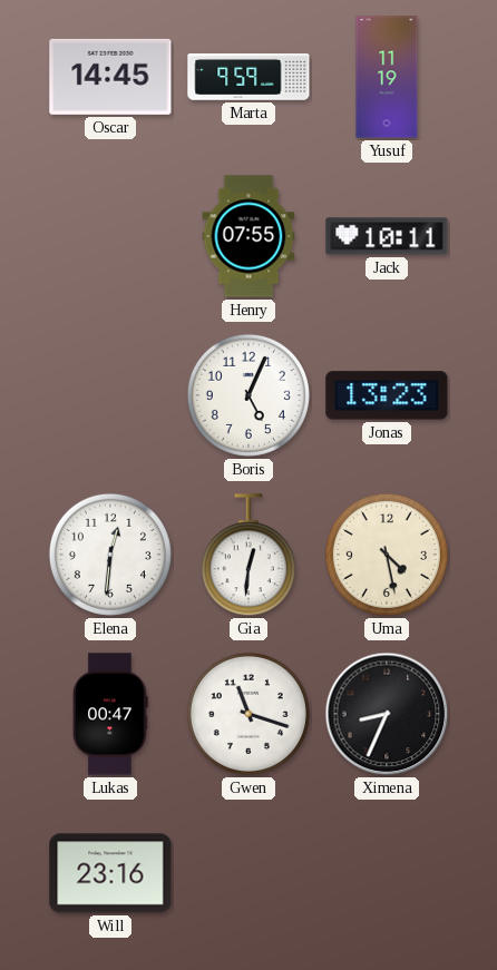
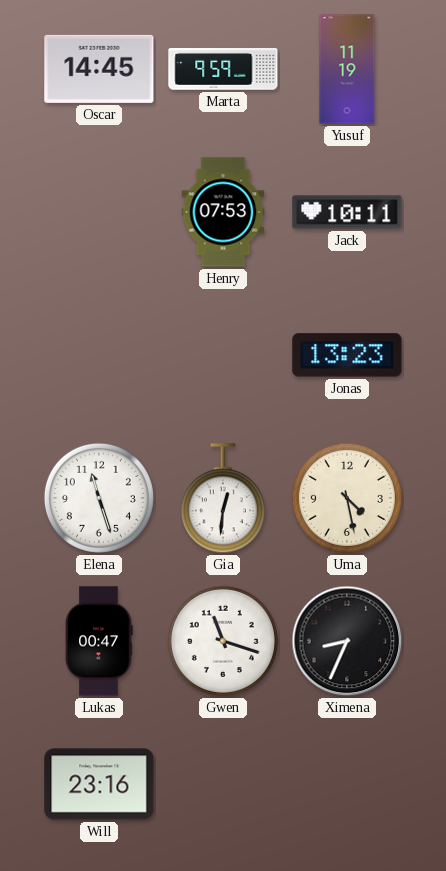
Henry: 07:55 -> 07:53 (223, 212)
Boris: 5:04 -> none (248, 395)
Elena: 12:31 -> 11:27 (99, 498)
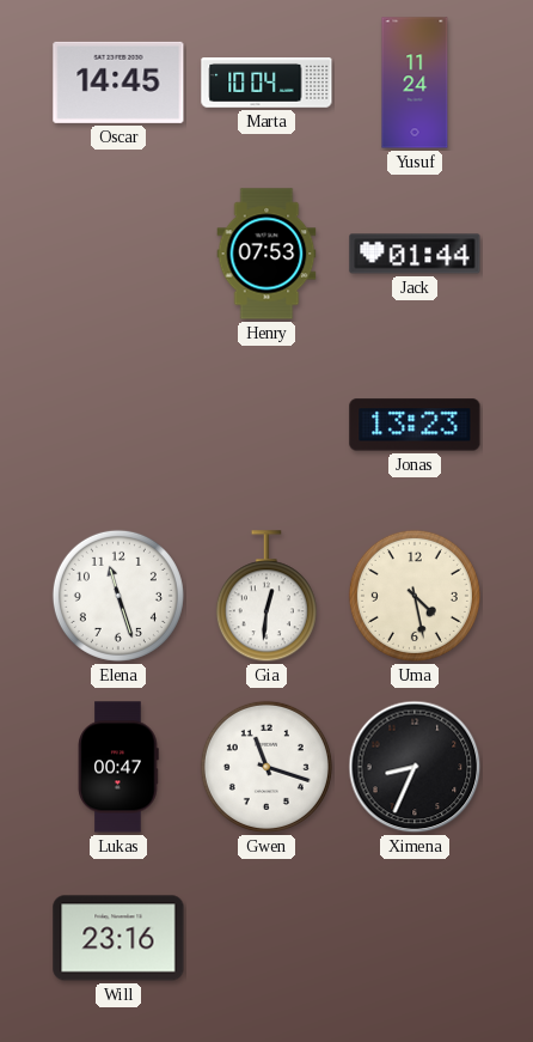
Marta: 9:59 -> 10:04 (266, 84)
Yusuf: 11:19 -> 11:24 (415, 83)
Jack: 10:11 -> 01:44 (415, 254)
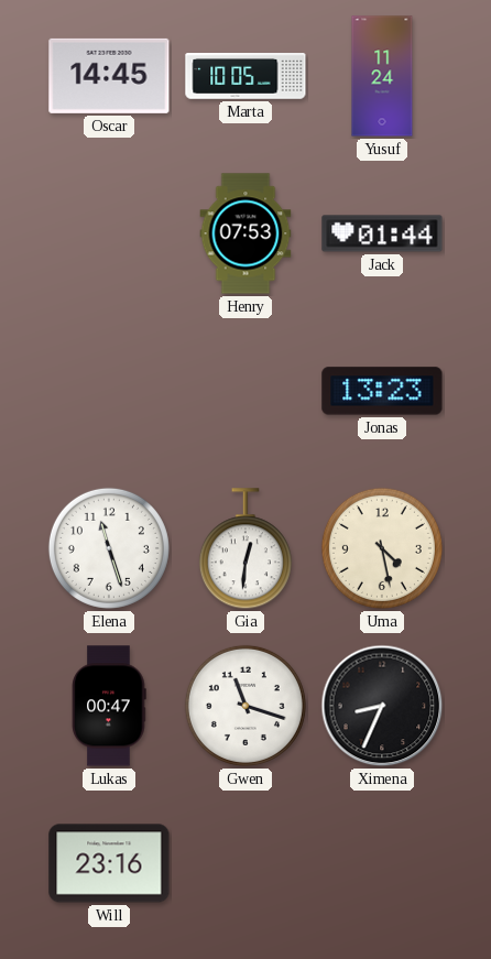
Marta: 10:04 -> 10:05 (245, 77)
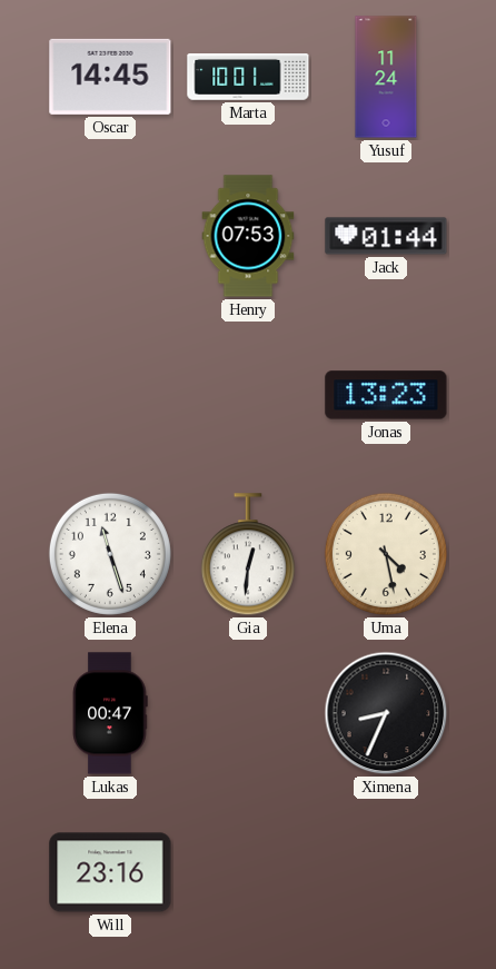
Marta: 10:05 -> 10:01 (248, 78)
Gwen: 11:18 -> none (245, 706)
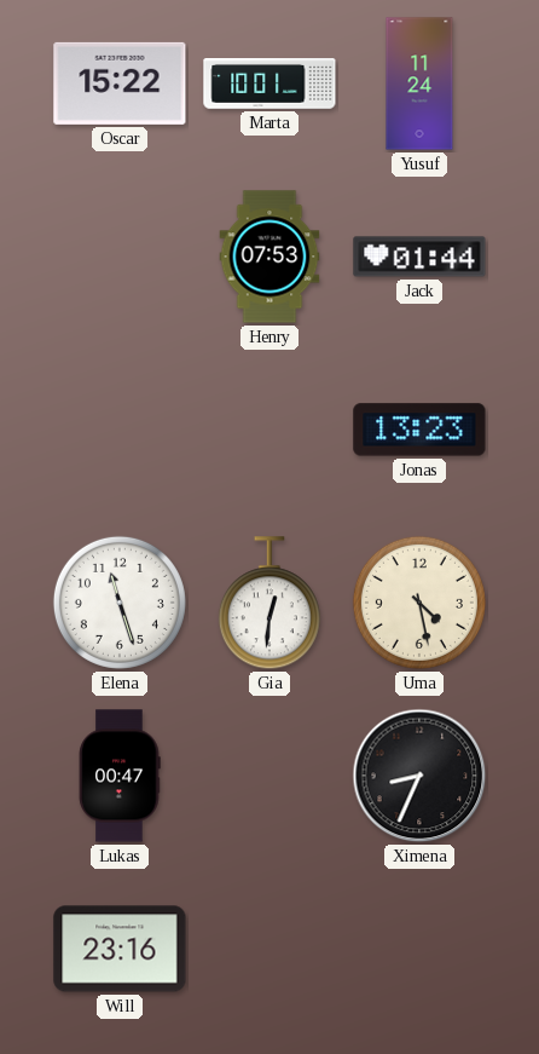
Oscar: 14:45 -> 15:22 (120, 83)
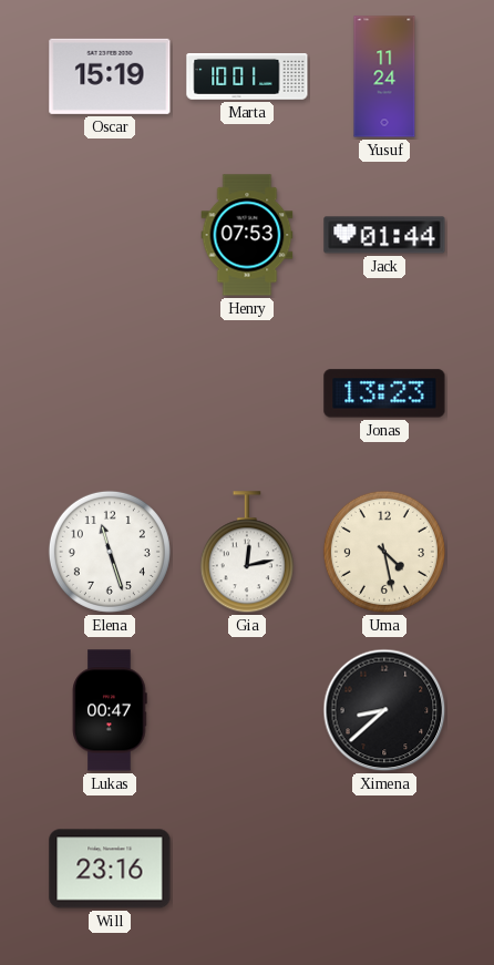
Oscar: 15:22 -> 15:19 (110, 76)
Gia: 12:31 -> 12:13 (247, 553)
Ximena: 8:34 -> 8:38 (384, 710)
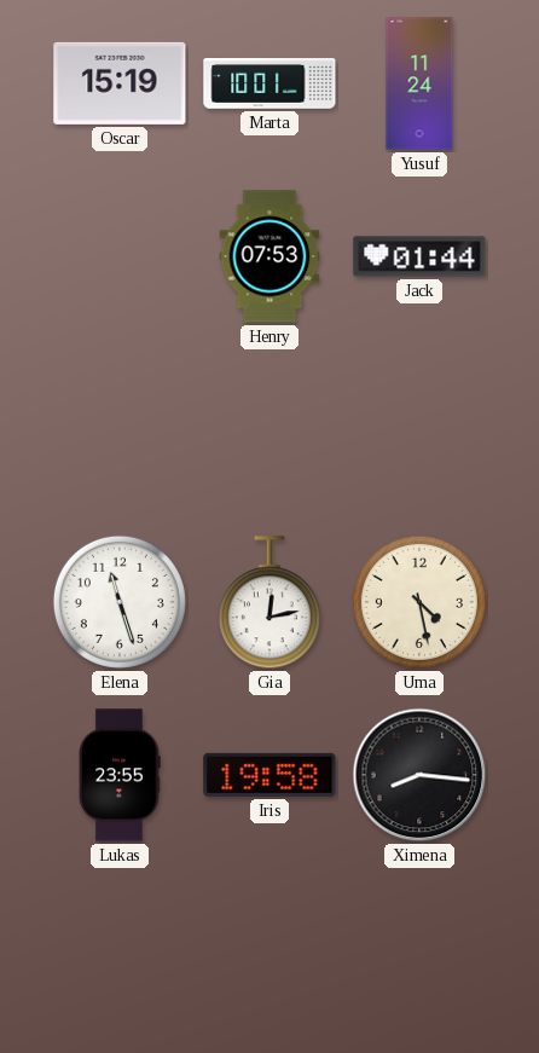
Jonas: 13:23 -> none (384, 393)
Lukas: 00:47 -> 23:55 (120, 775)
Iris: none -> 19:58 (269, 775)
Ximena: 8:38 -> 8:16 (419, 775)
Will: 23:16 -> none (110, 869)
